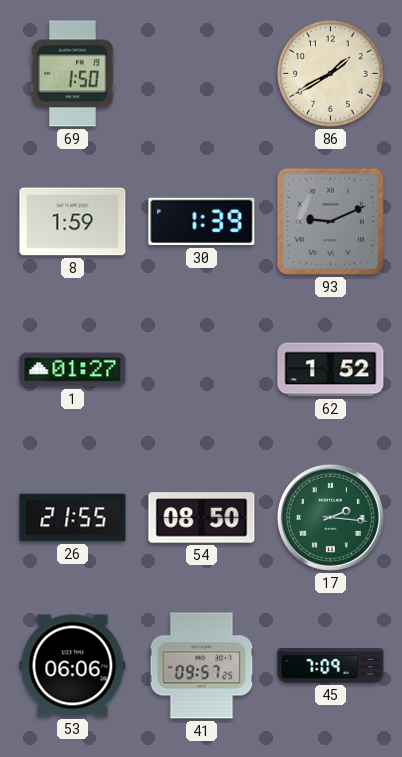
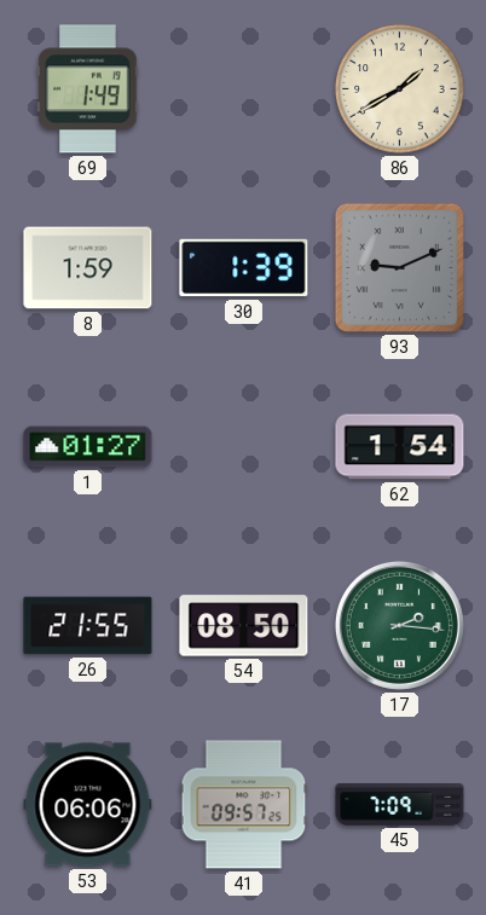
69: 1:50 -> 1:49 (88, 89)
62: 1:52 -> 1:54 (400, 447)
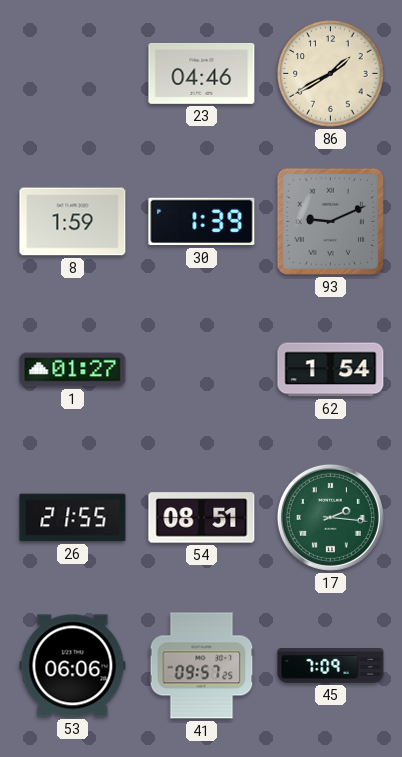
69: 1:49 -> none (88, 89)
23: none -> 04:46 (202, 73)
54: 08:50 -> 08:51 (202, 518)
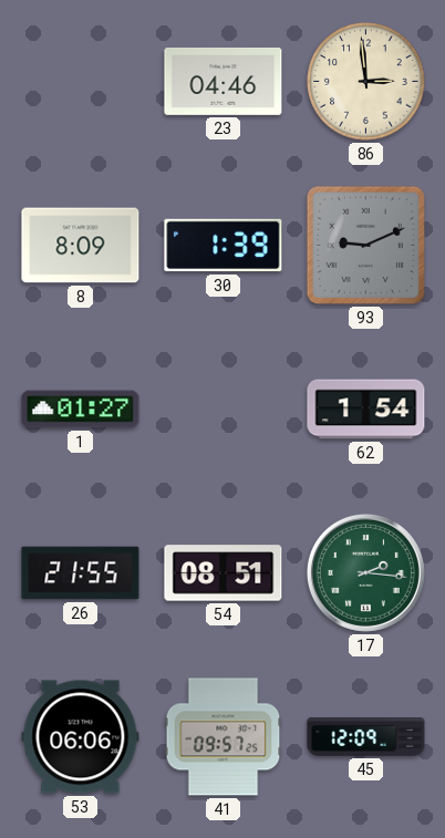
86: 1:40 -> 2:59 (366, 82)
8: 1:59 -> 8:09 (81, 246)
45: 7:09 -> 12:09 (366, 737)
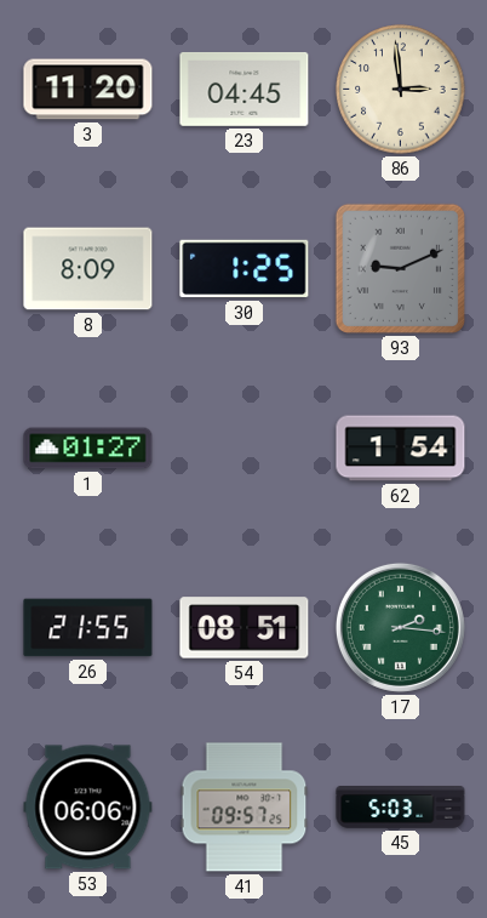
3: none -> 11:20 (88, 90)
23: 04:46 -> 04:45 (245, 89)
30: 1:39 -> 1:25 (245, 269)
45: 12:09 -> 5:03 (401, 808)
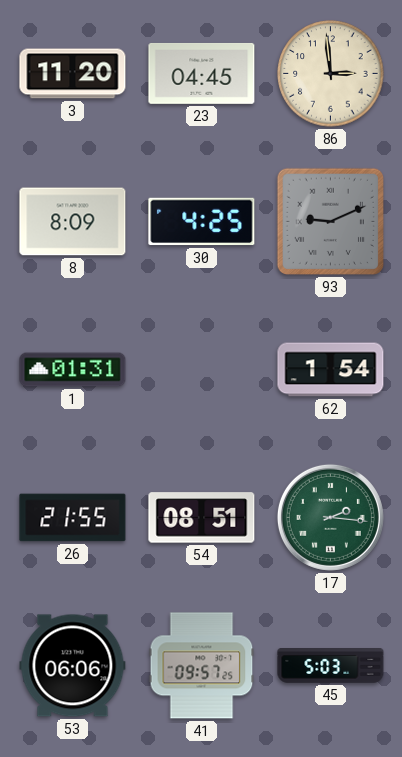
30: 1:25 -> 4:25 (202, 222)
1: 01:27 -> 01:31 (73, 370)
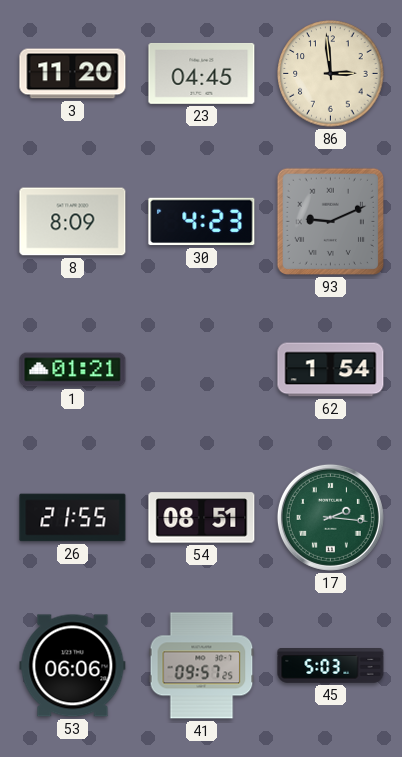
30: 4:25 -> 4:23 (202, 222)
1: 01:31 -> 01:21 (73, 370)
